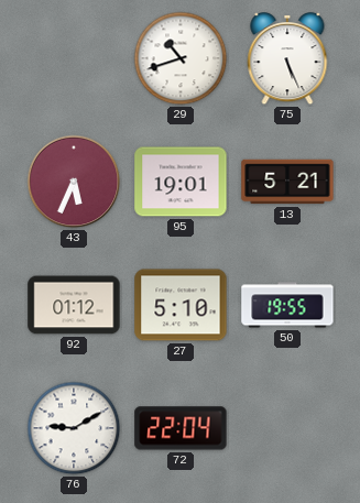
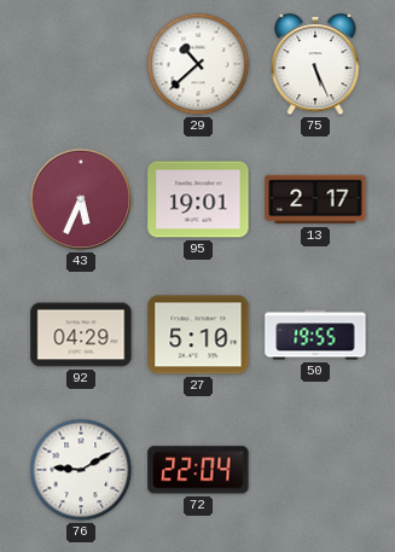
29: 10:42 -> 10:38 (198, 64)
13: 5:21 -> 2:17 (315, 199)
92: 01:12 -> 04:29 (81, 335)
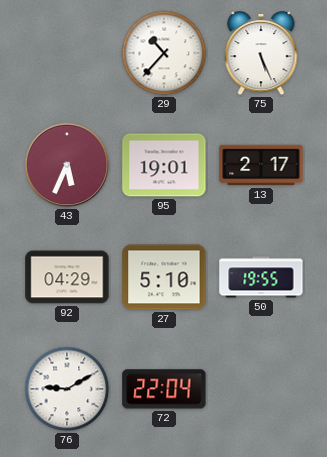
29: 10:38 -> 10:37 (164, 53)
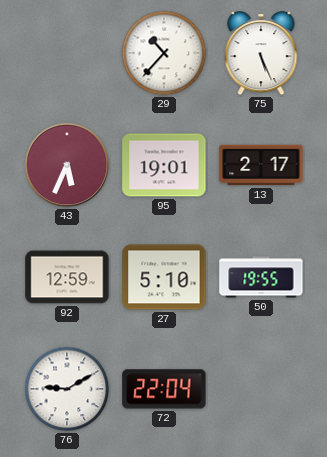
92: 04:29 -> 12:59 (67, 277)
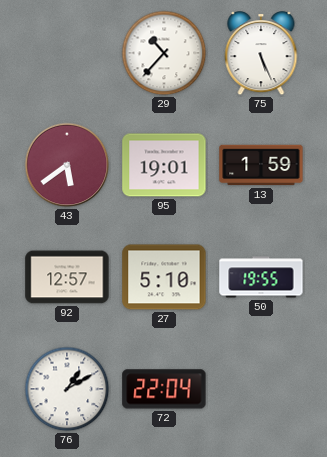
43: 5:34 -> 5:39 (67, 165)
13: 2:17 -> 1:59 (261, 165)
92: 12:59 -> 12:57 (67, 277)
76: 9:10 -> 1:10 (67, 389)
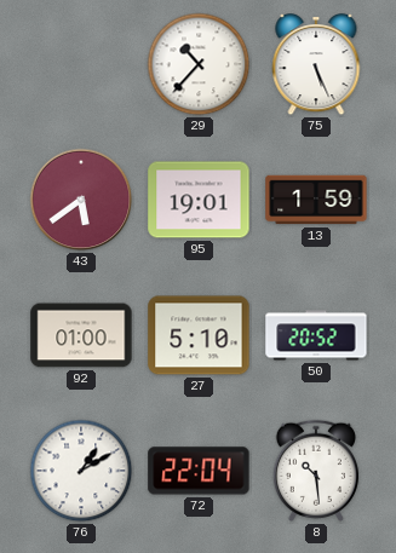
92: 12:57 -> 01:00 (81, 335)
50: 19:55 -> 20:52 (316, 335)
8: none -> 10:29 (316, 471)
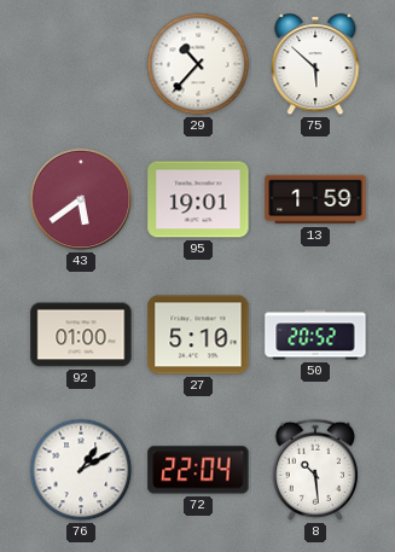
75: 5:26 -> 5:52 (315, 65)
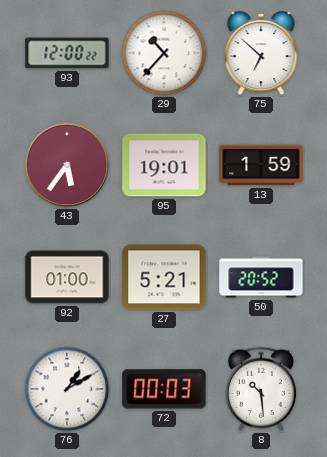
93: none -> 12:00 (67, 53)
75: 5:52 -> 6:52 (261, 54)
43: 5:39 -> 5:36 (67, 165)
27: 5:10 -> 5:21 (164, 277)
72: 22:04 -> 00:03 (164, 389)
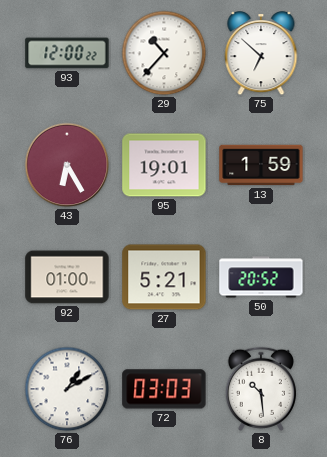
43: 5:36 -> 6:25 (67, 165)
72: 00:03 -> 03:03 (164, 389)
